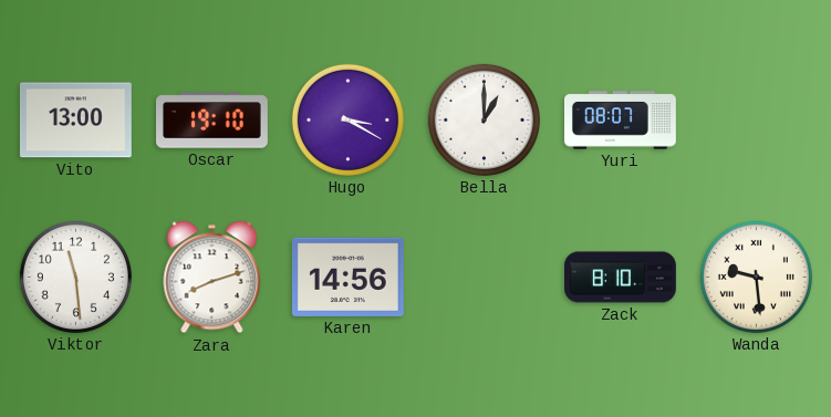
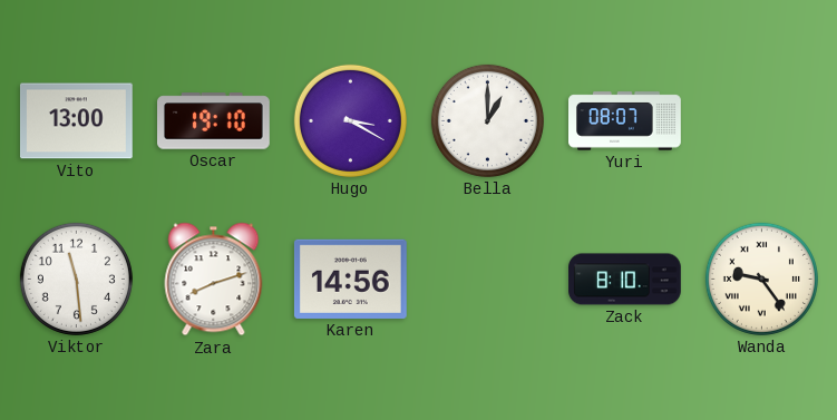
Wanda: 9:29 -> 9:24 (761, 279)
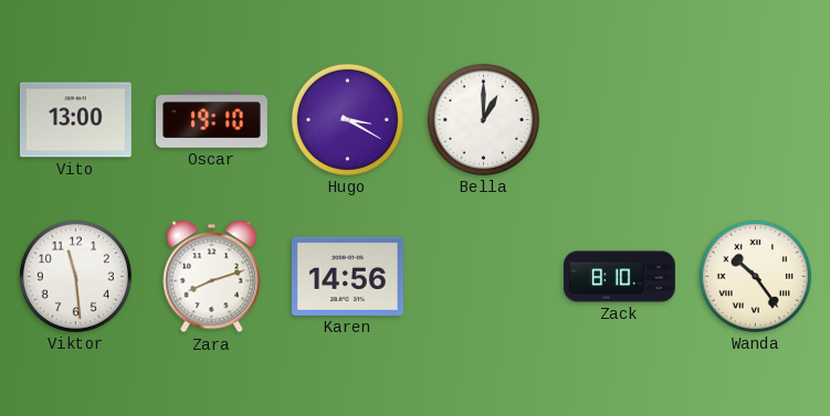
Yuri: 08:07 -> none (625, 121)
Wanda: 9:24 -> 10:24 (755, 276)
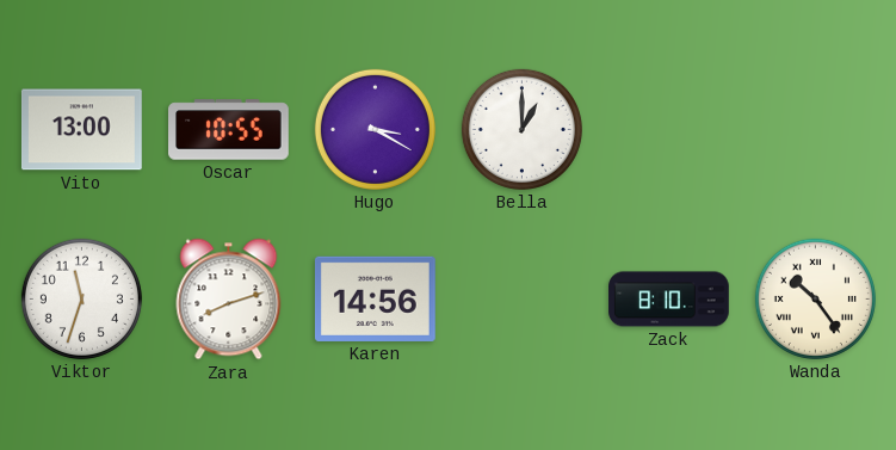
Oscar: 19:10 -> 10:55 (229, 130)
Viktor: 11:29 -> 11:33 (81, 298)
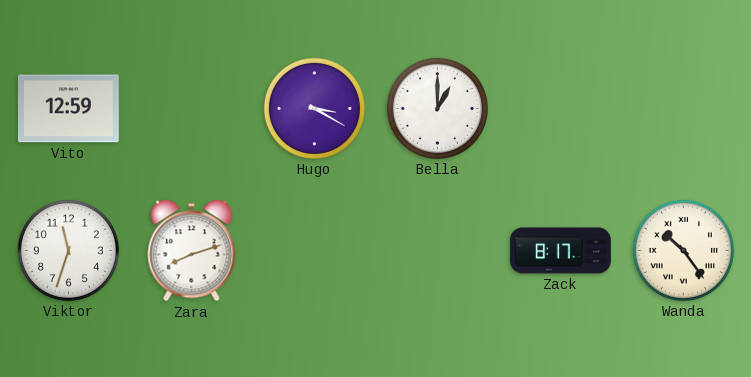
Vito: 13:00 -> 12:59 (68, 109)
Oscar: 10:55 -> none (229, 130)
Karen: 14:56 -> none (375, 298)
Zack: 8:10 -> 8:17 (561, 251)
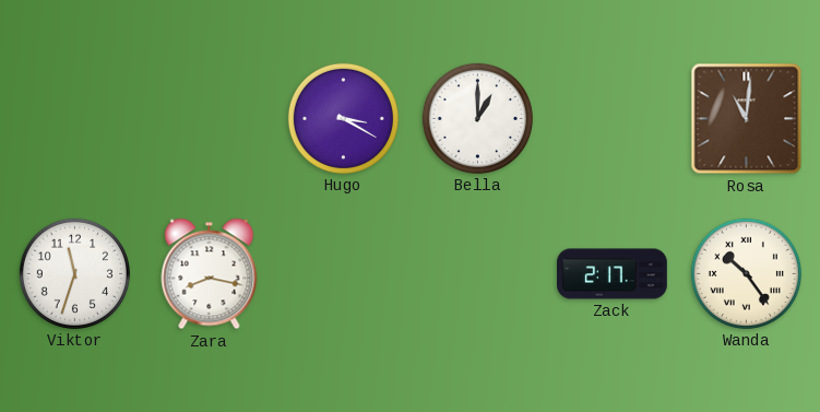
Vito: 12:59 -> none (68, 109)
Rosa: none -> 11:01 (747, 119)
Zara: 8:12 -> 8:17 (210, 274)
Zack: 8:17 -> 2:17 (613, 274)
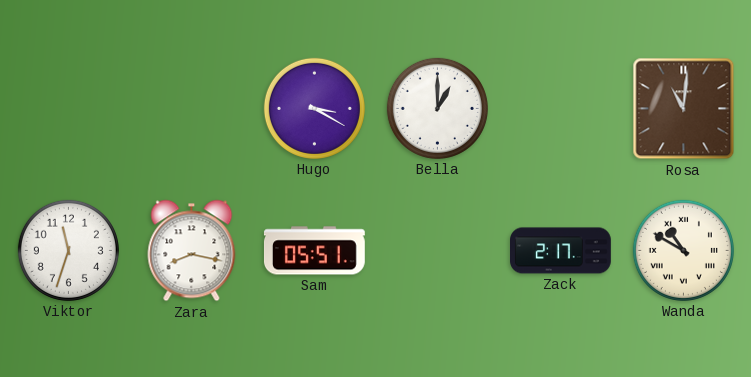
Sam: none -> 05:51 (314, 251)
Wanda: 10:24 -> 10:50 (683, 250)
